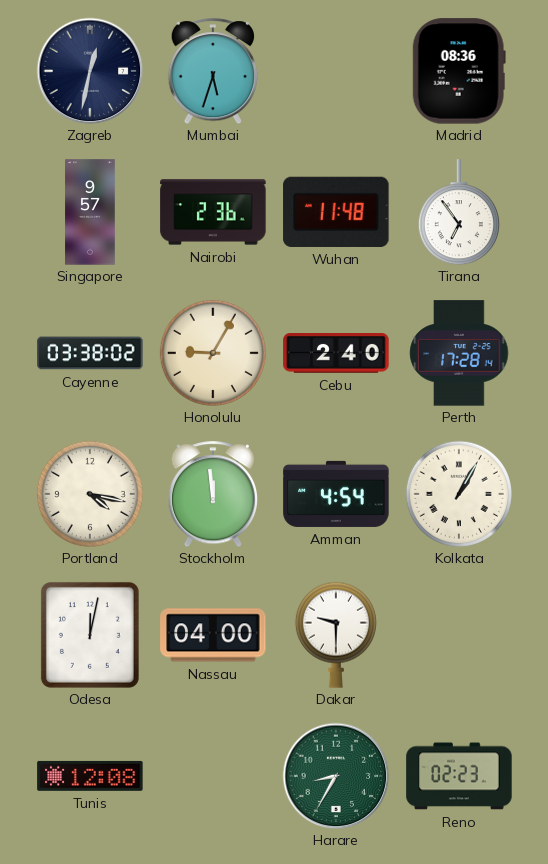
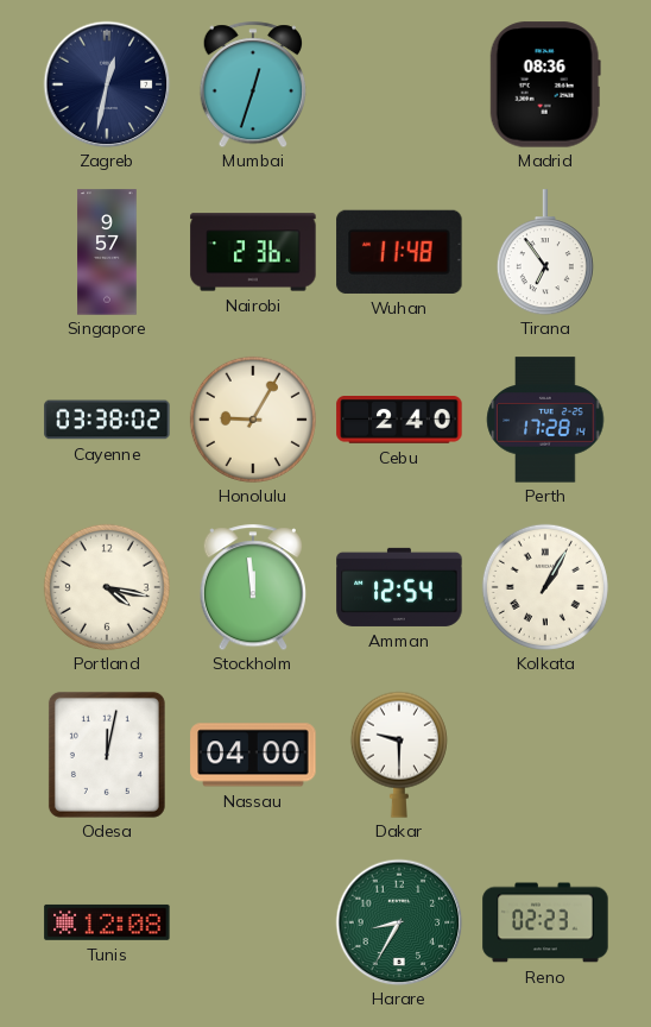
Mumbai: 5:33 -> 12:33 (252, 84)
Amman: 4:54 -> 12:54 (399, 587)
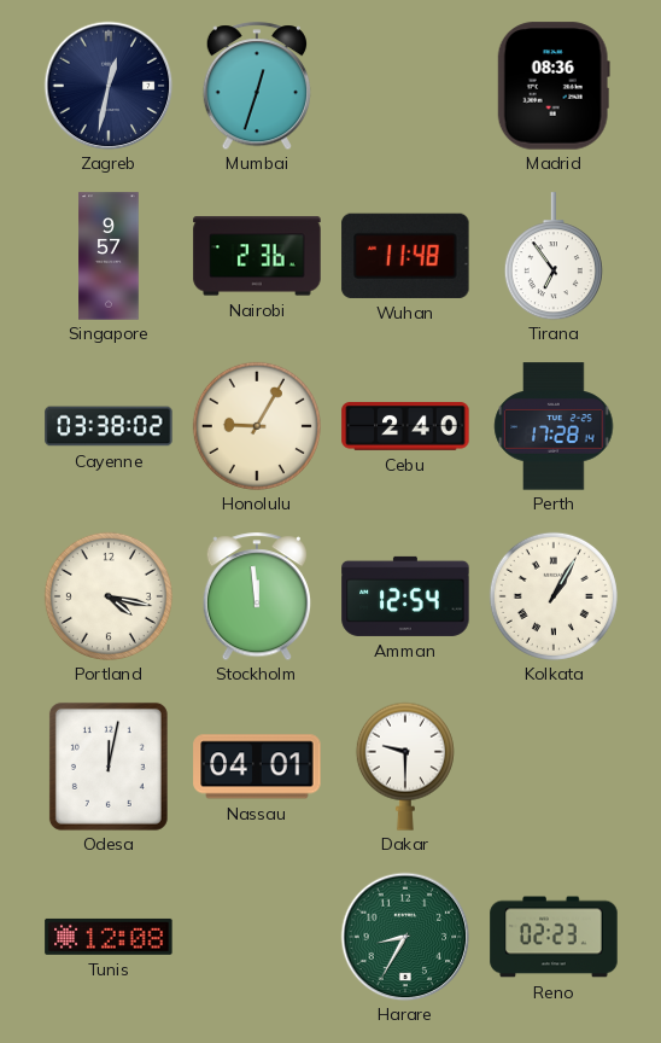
Nassau: 04:00 -> 04:01 (257, 767)
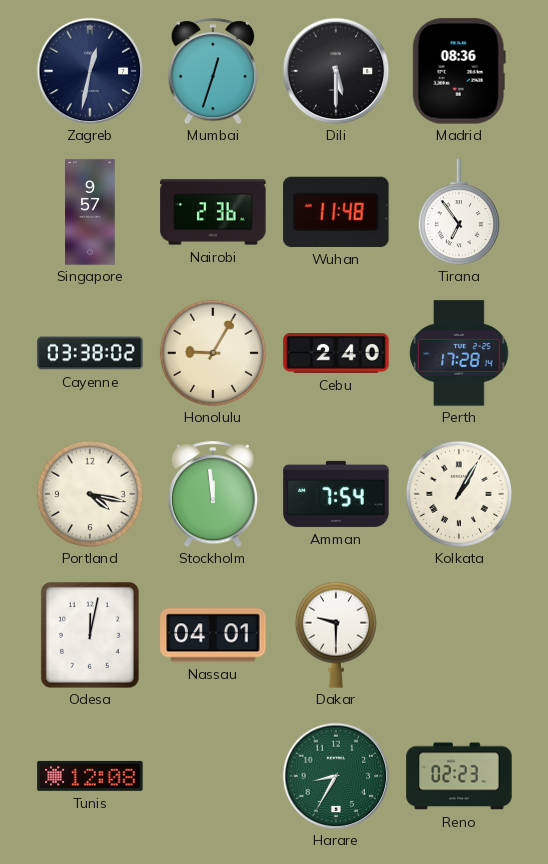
Dili: none -> 5:30 (336, 71)
Amman: 12:54 -> 7:54 (336, 494)
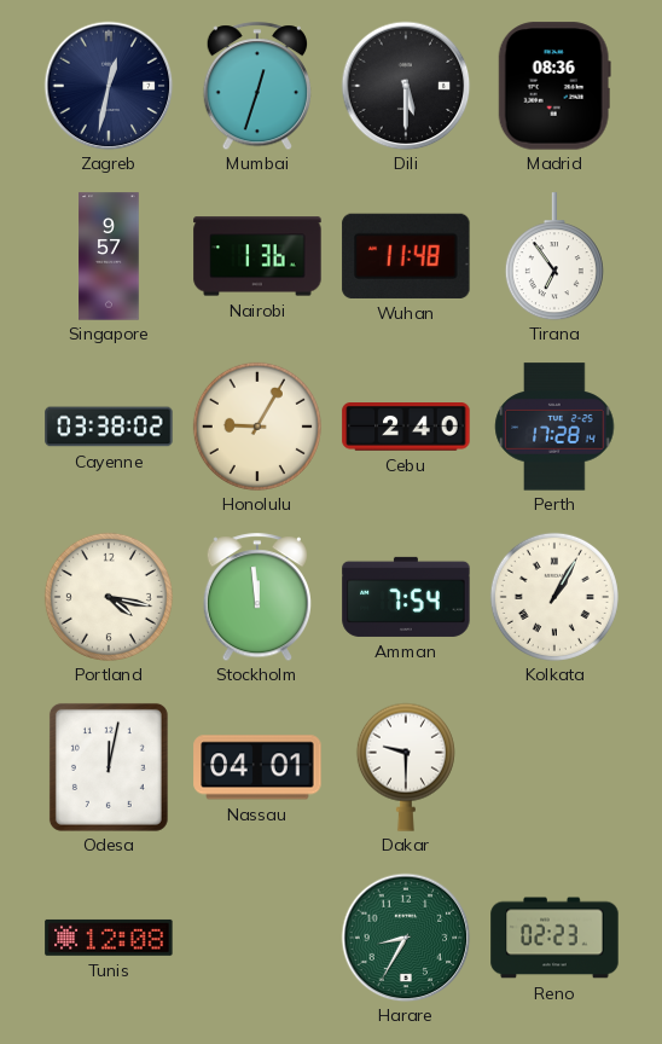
Nairobi: 2:36 -> 1:36 (257, 256)
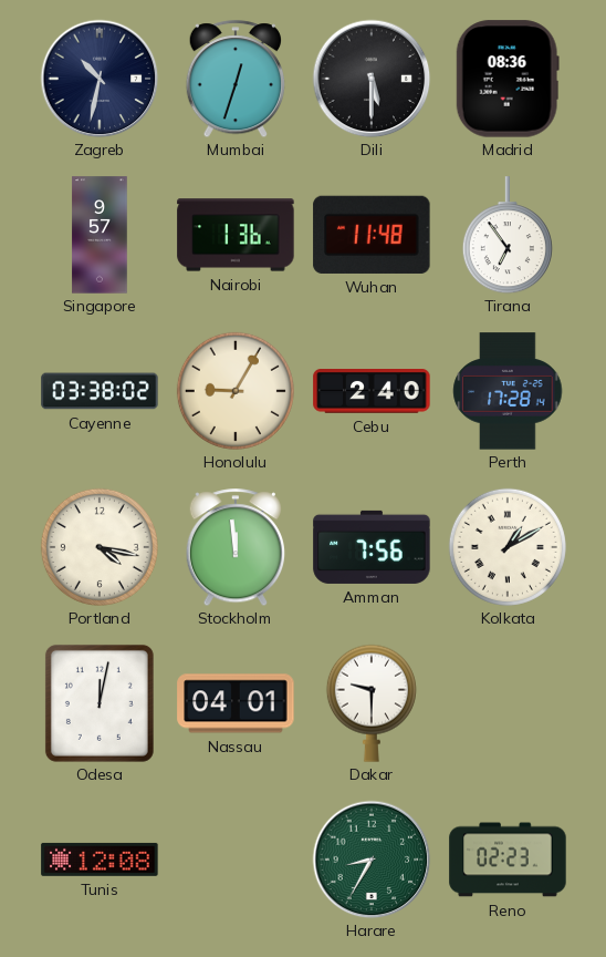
Zagreb: 12:32 -> 10:32 (100, 79)
Amman: 7:54 -> 7:56 (372, 547)
Kolkata: 1:05 -> 1:10 (508, 547)
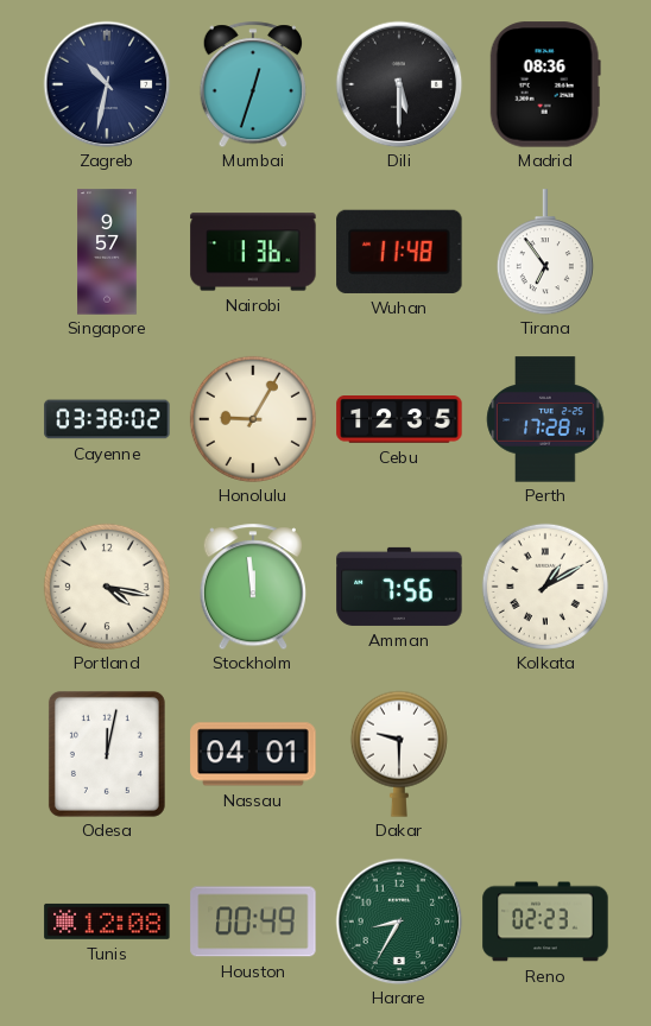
Cebu: 2:40 -> 12:35 (399, 419)
Houston: none -> 00:49 (253, 921)
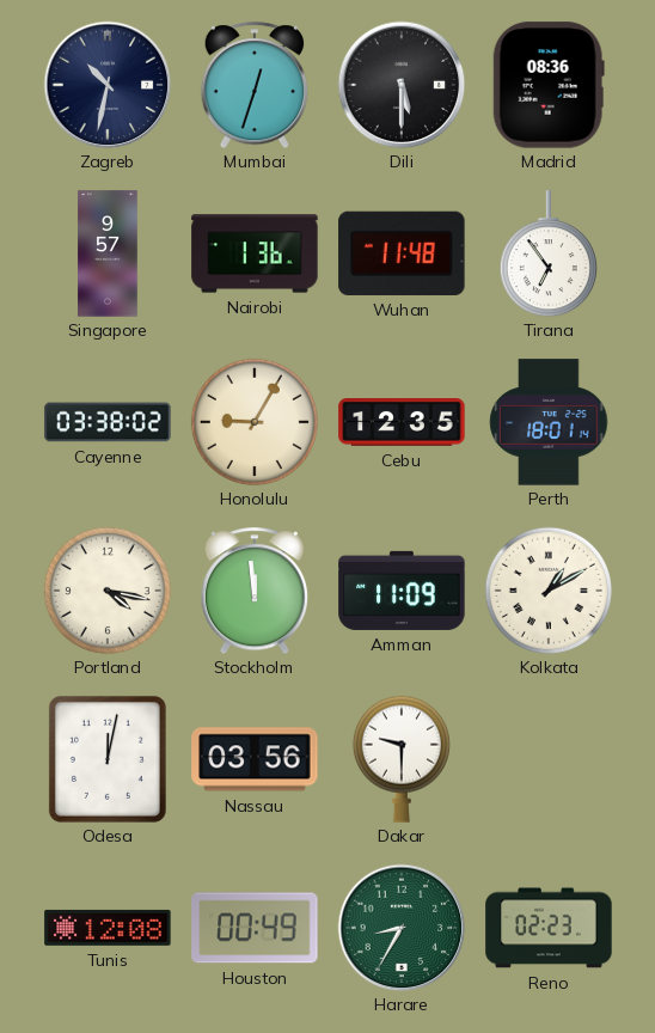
Perth: 17:28 -> 18:01 (549, 422)
Amman: 7:56 -> 11:09 (402, 591)
Nassau: 04:01 -> 03:56 (255, 759)
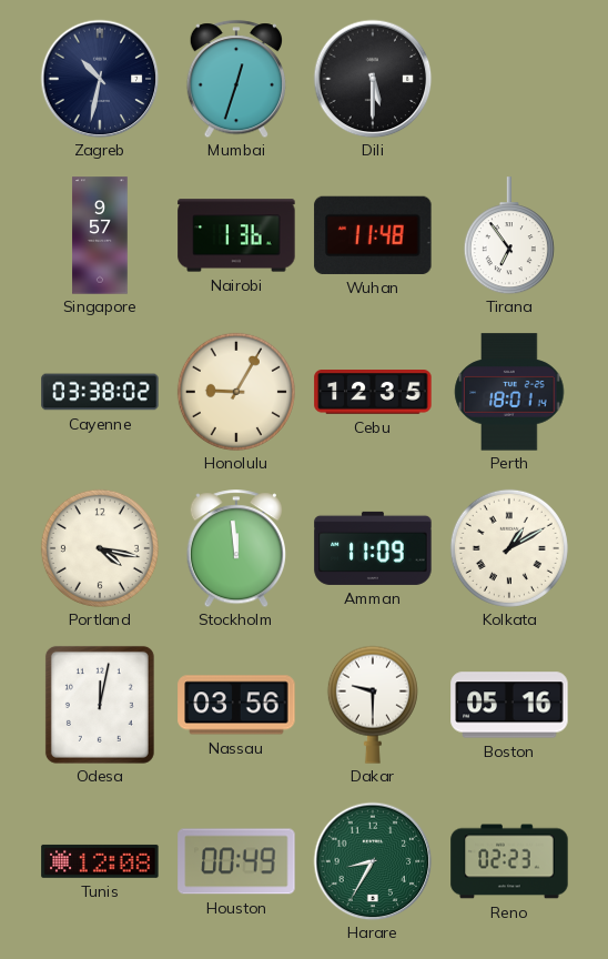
Madrid: 08:36 -> none (549, 85)
Boston: none -> 05:16 (509, 705)
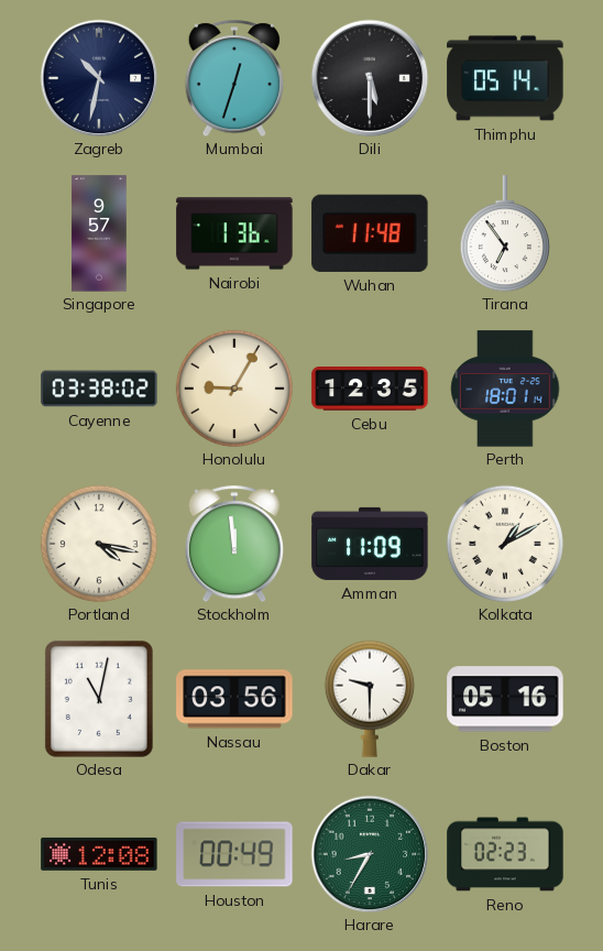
Thimphu: none -> 05:14 (505, 78)
Odesa: 12:02 -> 11:02 (99, 699)
